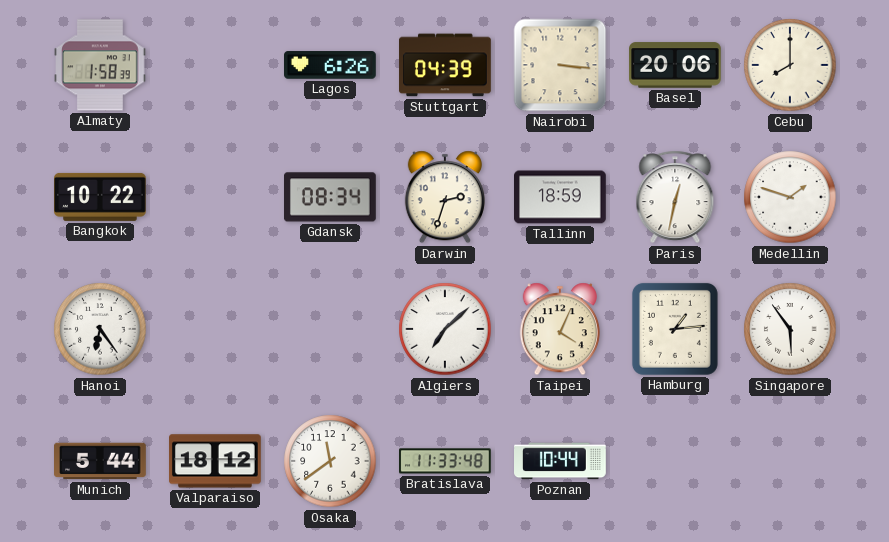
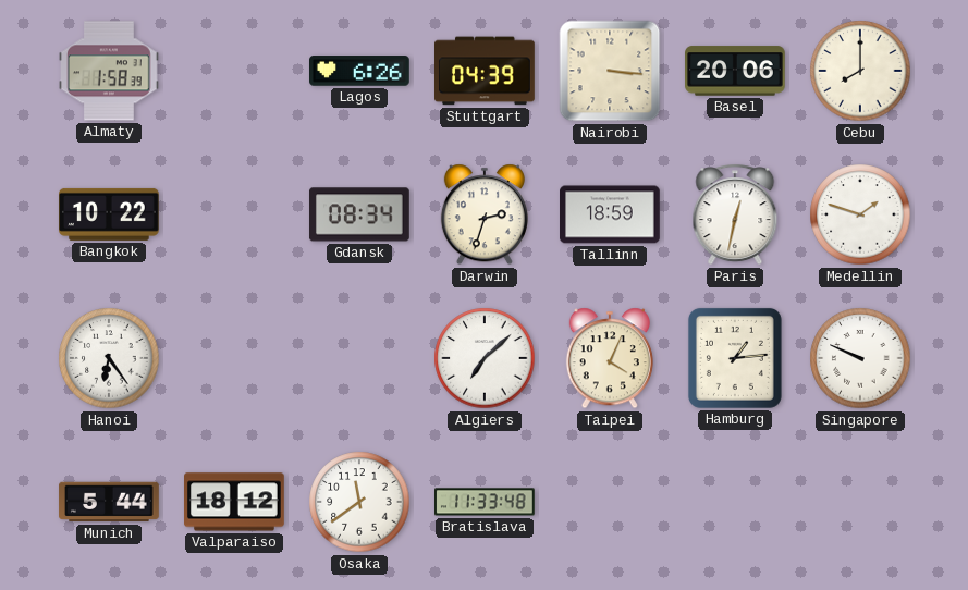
Singapore: 5:54 -> 9:49 (860, 358)
Poznan: 10:44 -> none (561, 461)
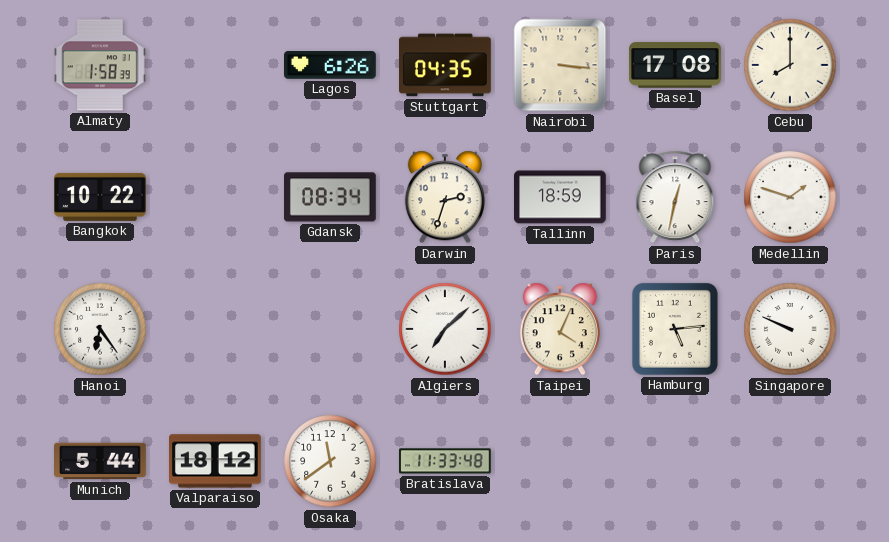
Stuttgart: 04:39 -> 04:35 (445, 65)
Basel: 20:06 -> 17:08 (676, 65)
Hamburg: 1:14 -> 5:14 (675, 329)
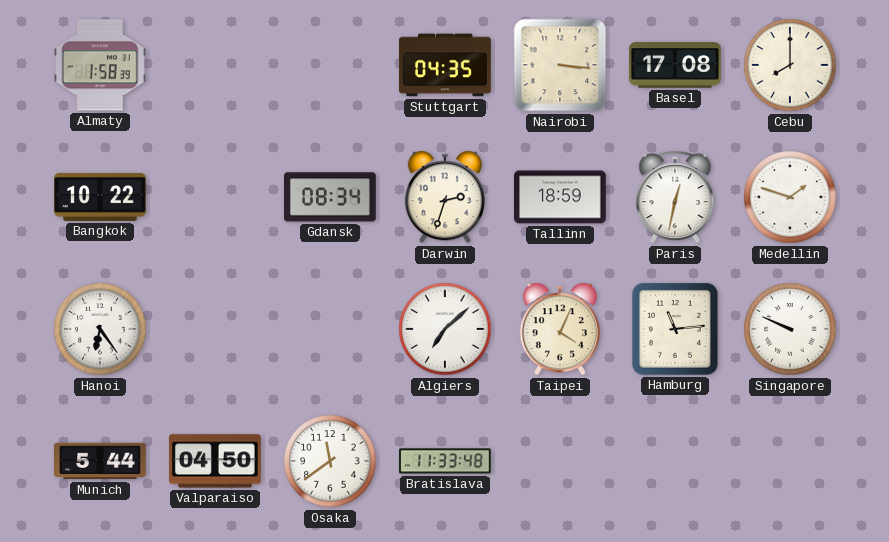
Lagos: 6:26 -> none (331, 65)
Hamburg: 5:14 -> 11:14 (675, 329)
Valparaiso: 18:12 -> 04:50 (216, 461)
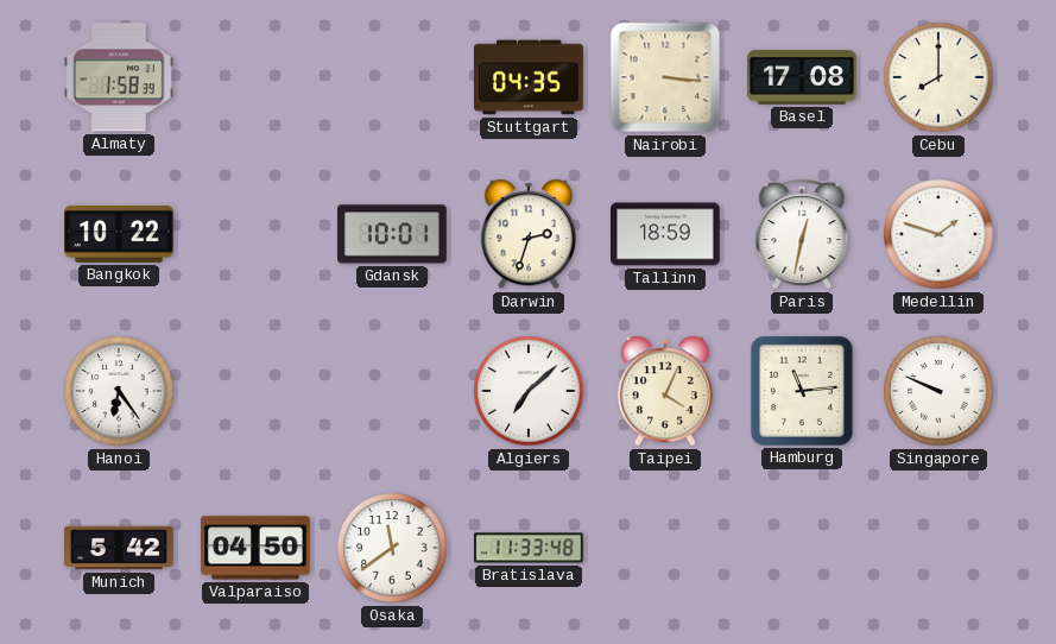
Gdansk: 08:34 -> 10:01 (393, 234)
Munich: 5:44 -> 5:42 (120, 548)
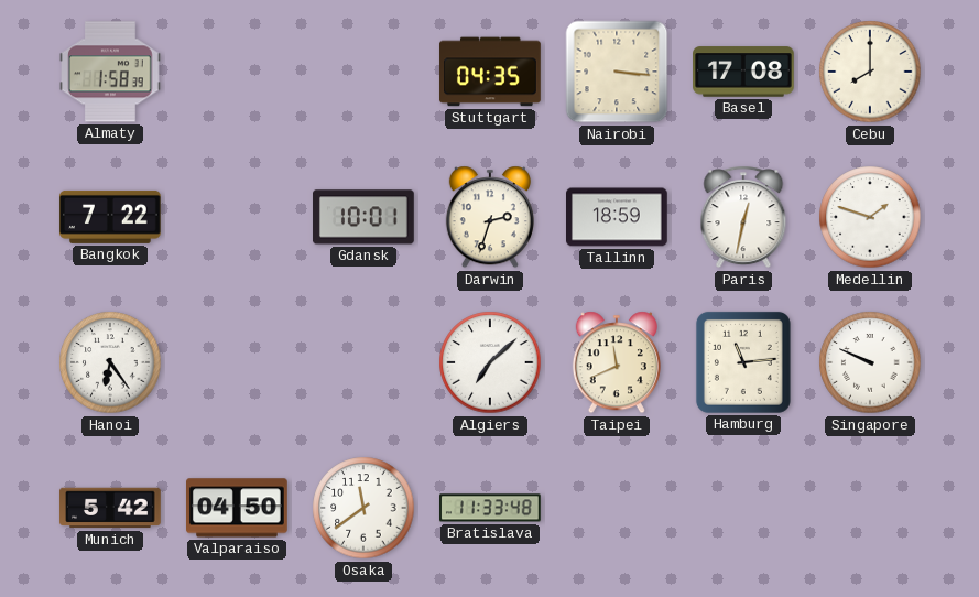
Bangkok: 10:22 -> 7:22 (111, 217)
Taipei: 4:04 -> 11:41 (617, 362)
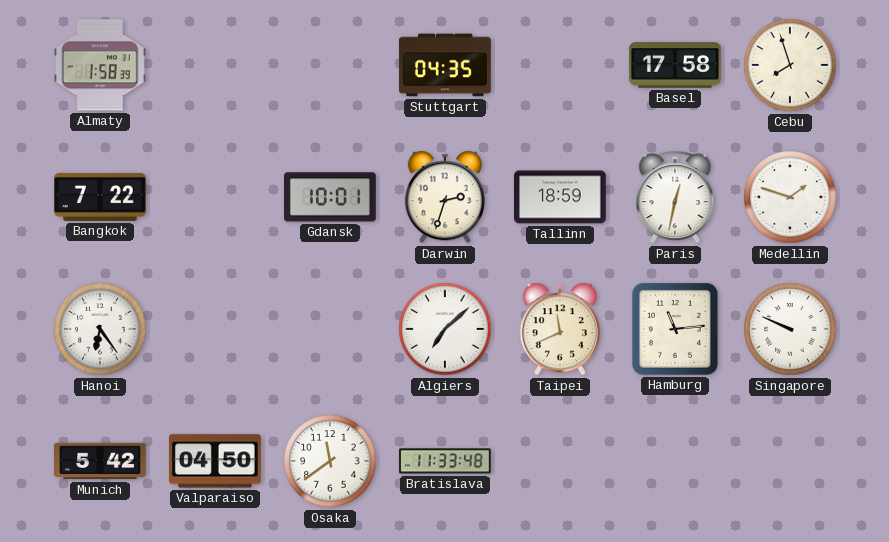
Nairobi: 3:16 -> none (617, 72)
Basel: 17:08 -> 17:58 (676, 65)
Cebu: 8:00 -> 7:57 (790, 65)
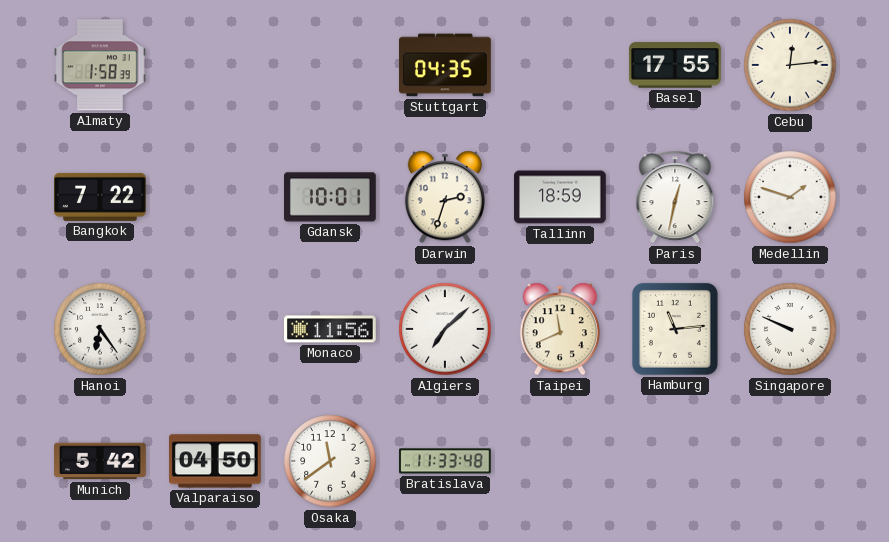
Basel: 17:58 -> 17:55 (676, 65)
Cebu: 7:57 -> 12:14 (790, 65)
Monaco: none -> 11:56 (331, 329)
